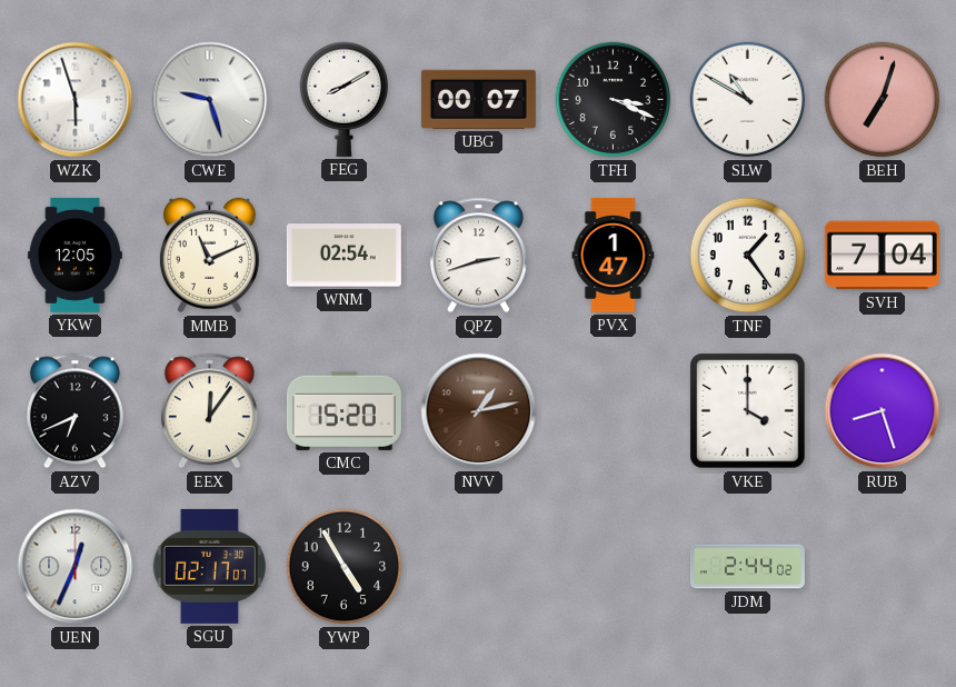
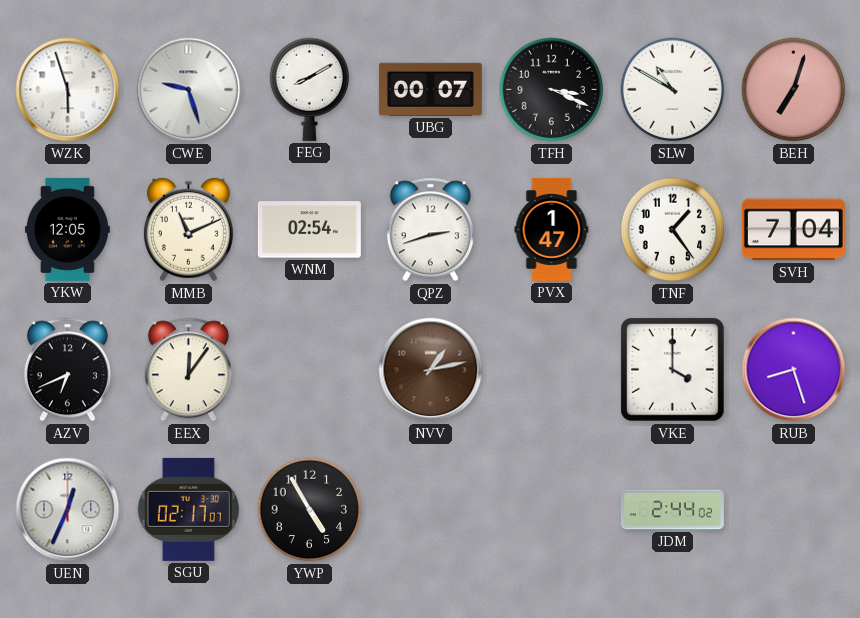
CMC: 15:20 -> none (343, 410)
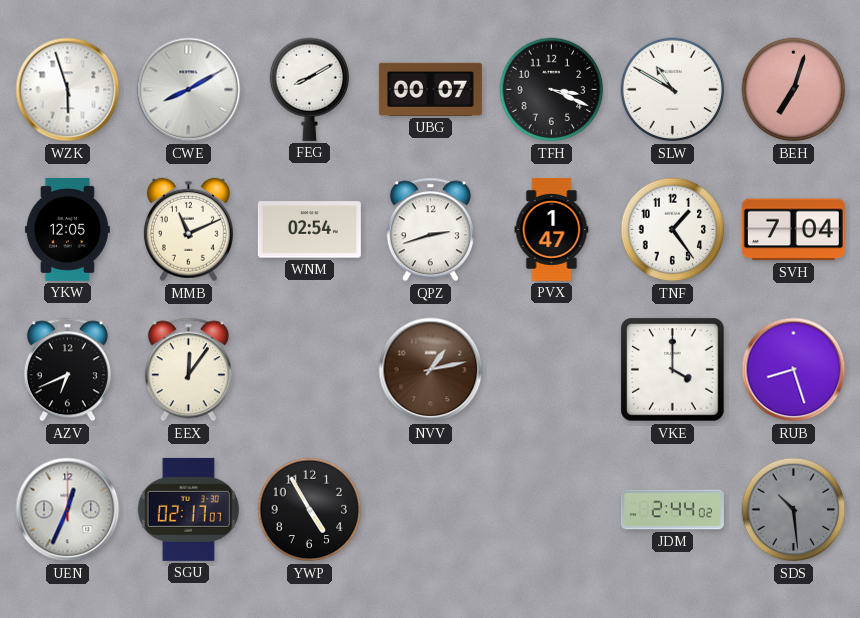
CWE: 9:27 -> 8:10 (189, 90)
SDS: none -> 10:29 (794, 510)
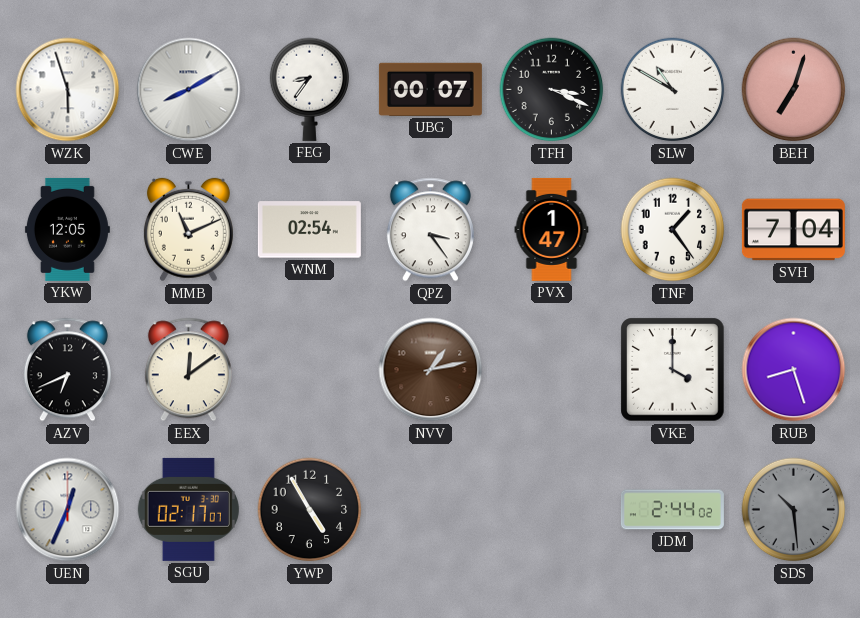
FEG: 8:10 -> 8:36 (310, 89)
QPZ: 2:42 -> 3:24 (430, 230)
EEX: 12:06 -> 12:09 (188, 370)
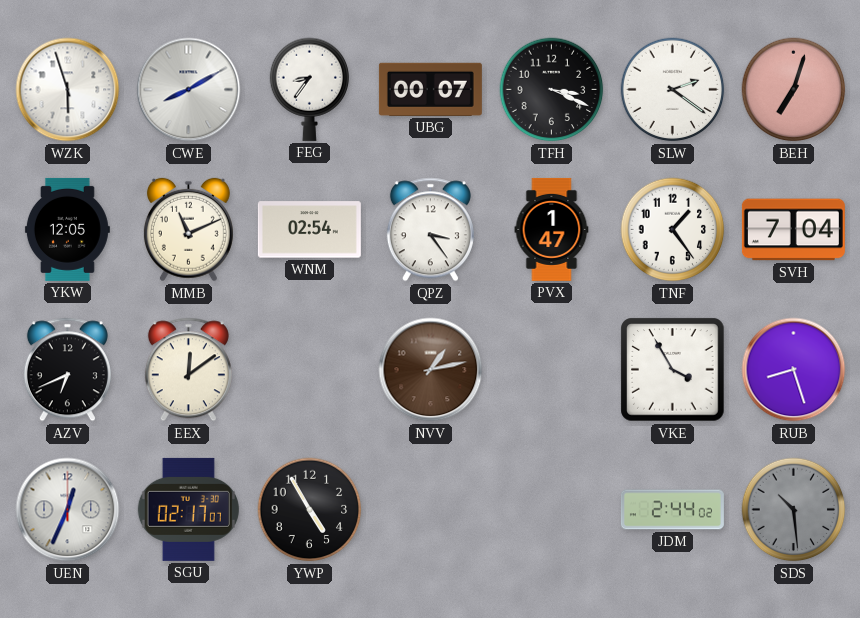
SLW: 10:50 -> 2:21 (673, 90)
VKE: 4:00 -> 3:55 (673, 370)
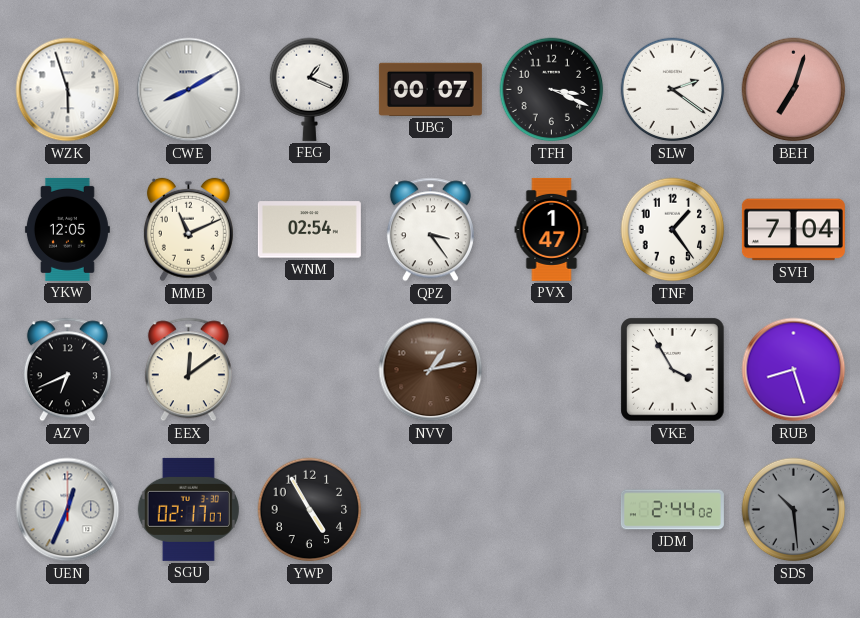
FEG: 8:36 -> 1:19 (310, 89)
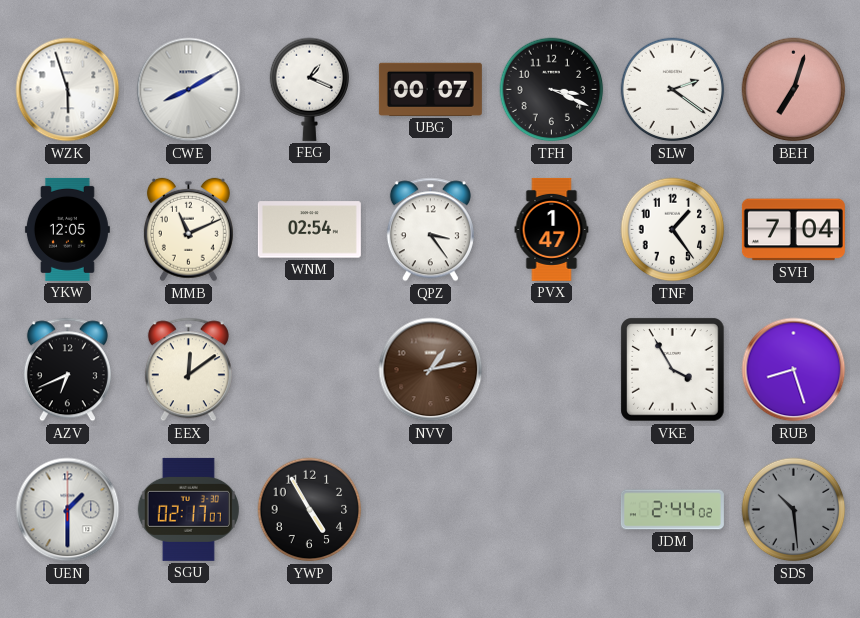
UEN: 12:34 -> 1:30 (68, 510)
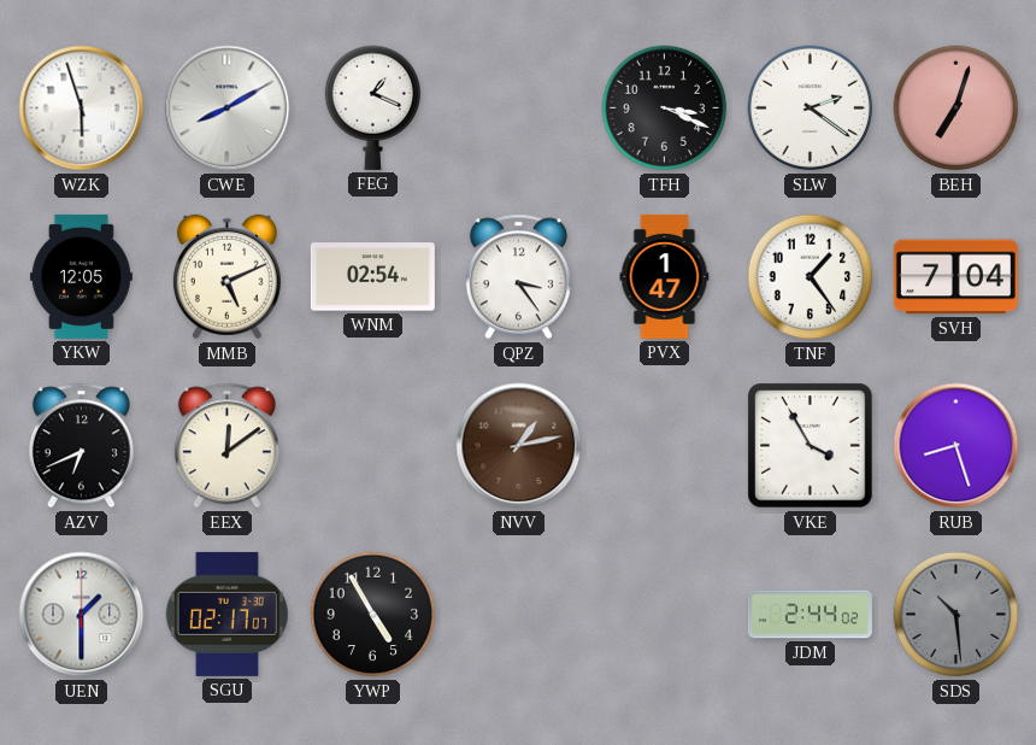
UBG: 00:07 -> none (430, 89)
MMB: 11:11 -> 5:11 (226, 277)
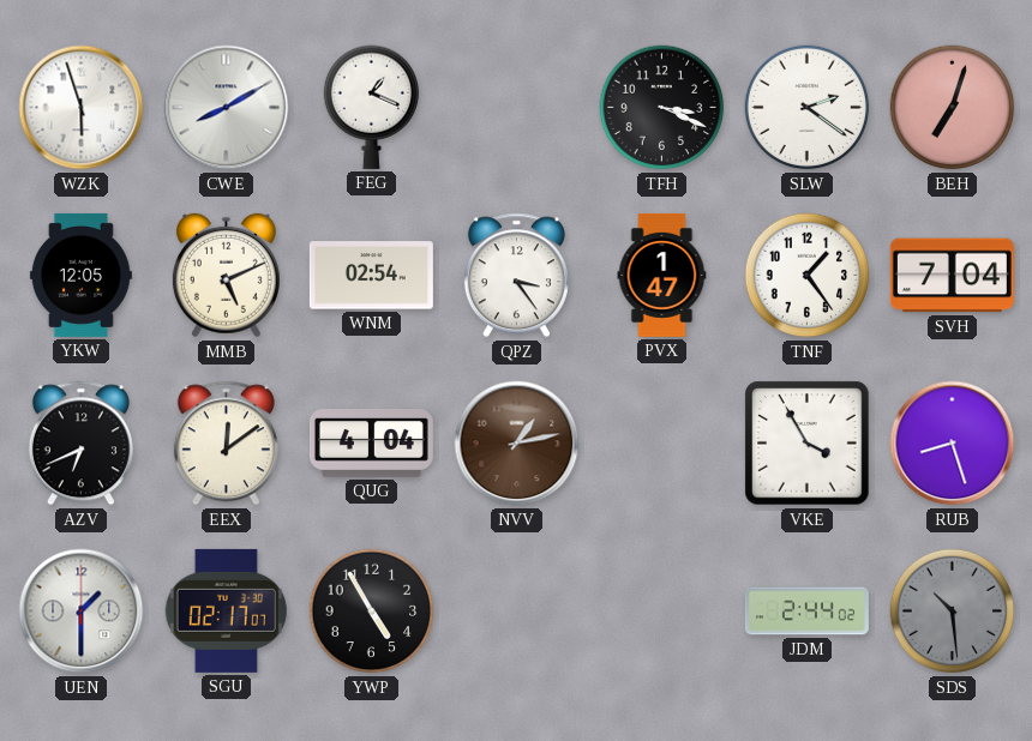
QUG: none -> 4:04 (371, 444)
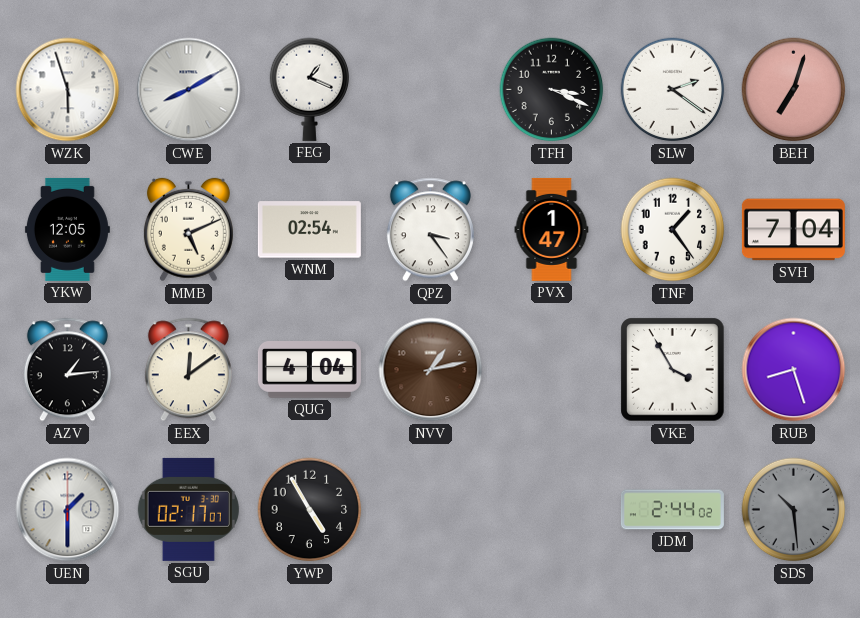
AZV: 6:41 -> 1:14 (67, 370)
